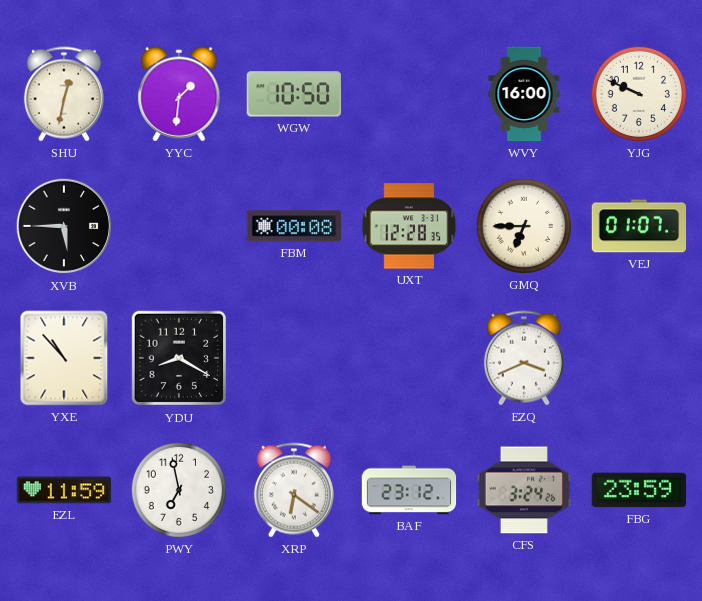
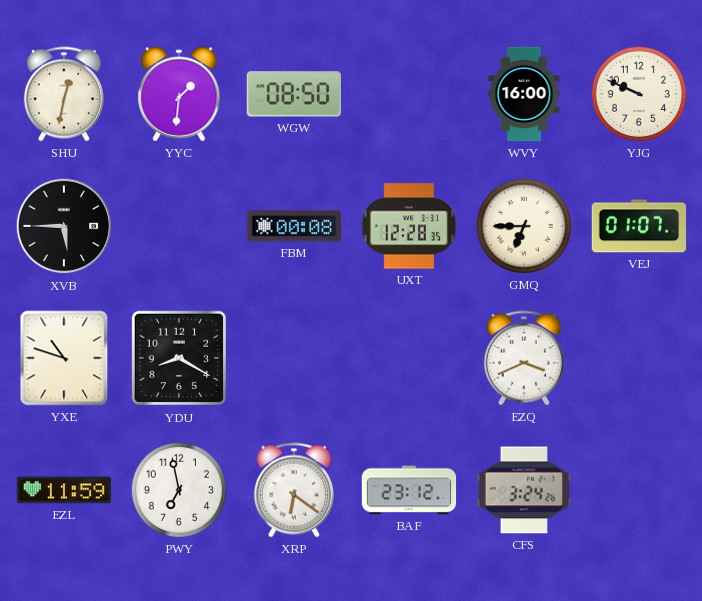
WGW: 10:50 -> 08:50 (293, 94)
YXE: 10:53 -> 10:48 (64, 358)
FBG: 23:59 -> none (639, 490)
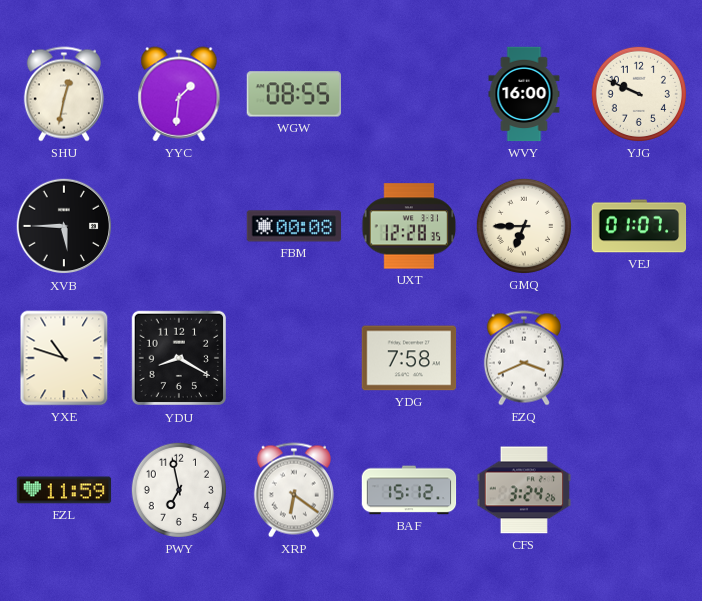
WGW: 08:50 -> 08:55 (293, 94)
YDG: none -> 7:58 (409, 358)
BAF: 23:12 -> 15:12 (409, 490)
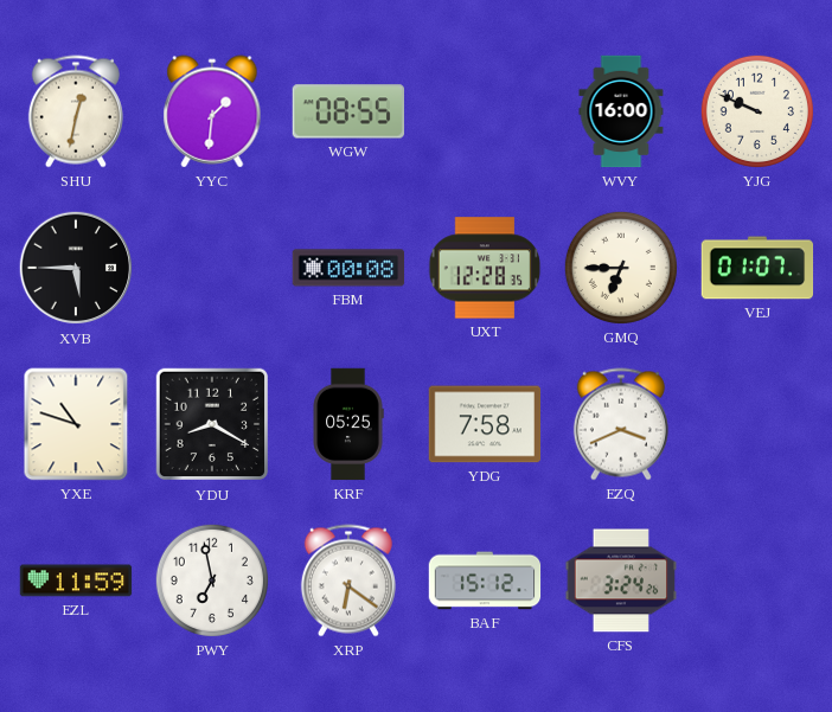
KRF: none -> 05:25 (348, 424)
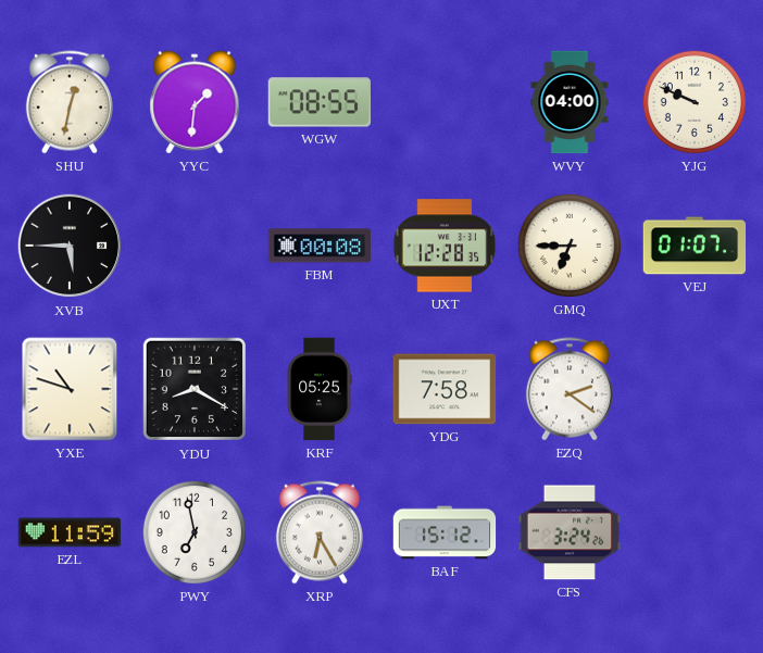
WVY: 16:00 -> 04:00 (570, 102)
EZQ: 3:41 -> 2:21 (570, 389)
XRP: 6:21 -> 6:25 (320, 532)
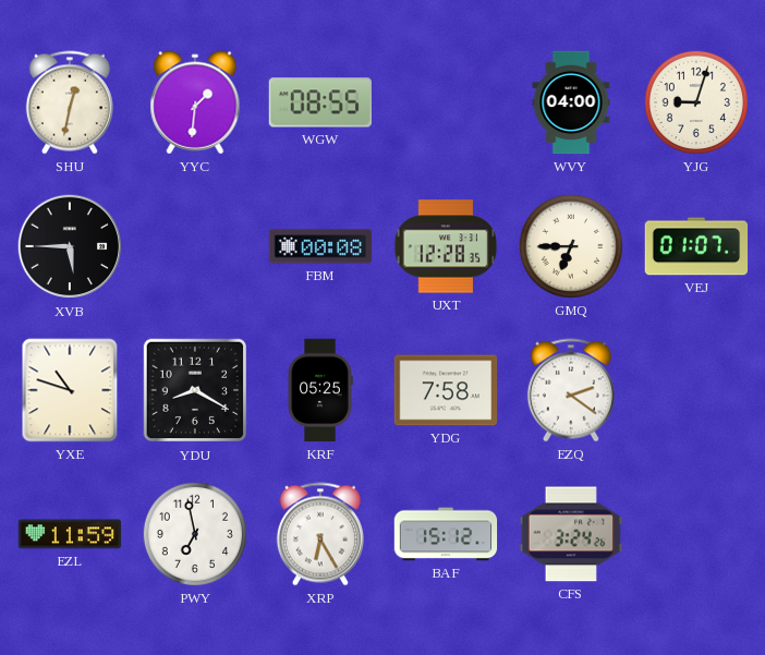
YJG: 9:49 -> 9:03 (696, 102)
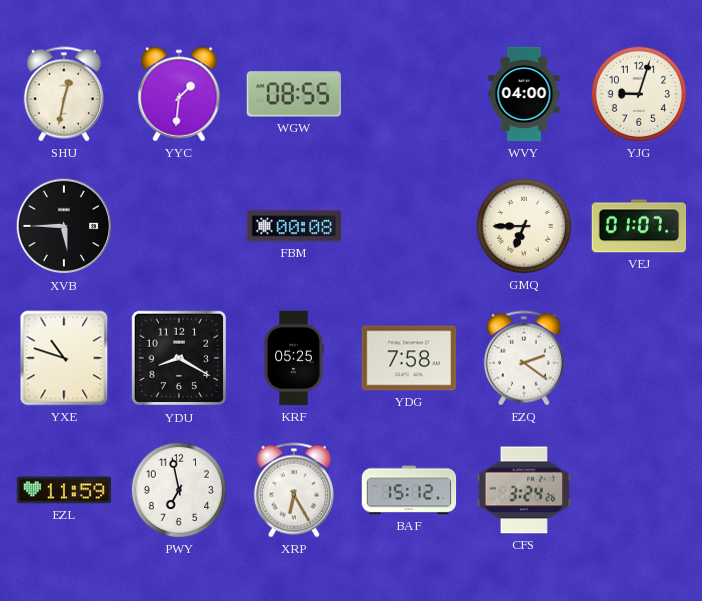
UXT: 12:28 -> none (446, 246)
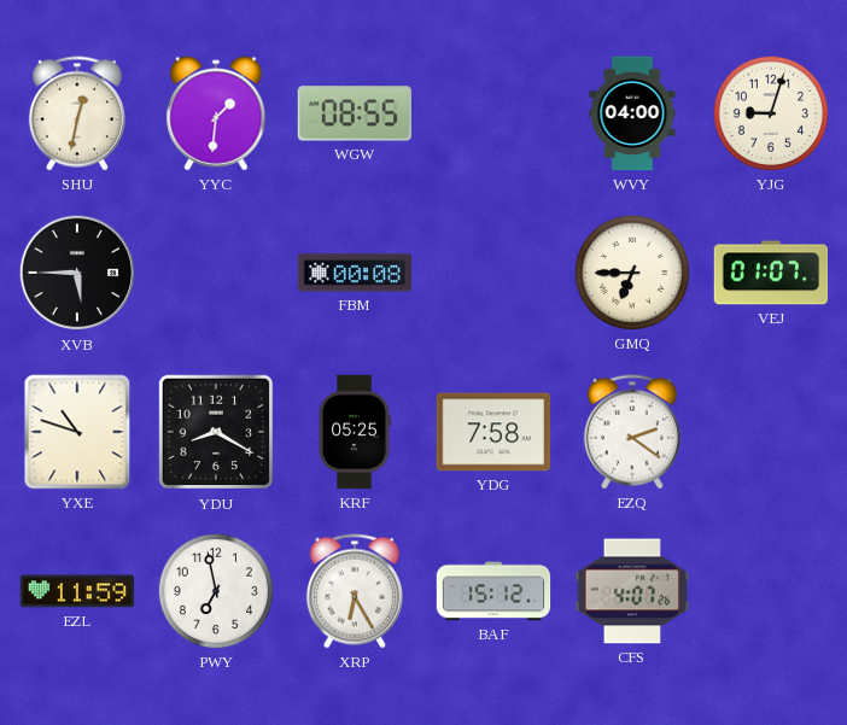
CFS: 3:24 -> 4:07 (632, 591)
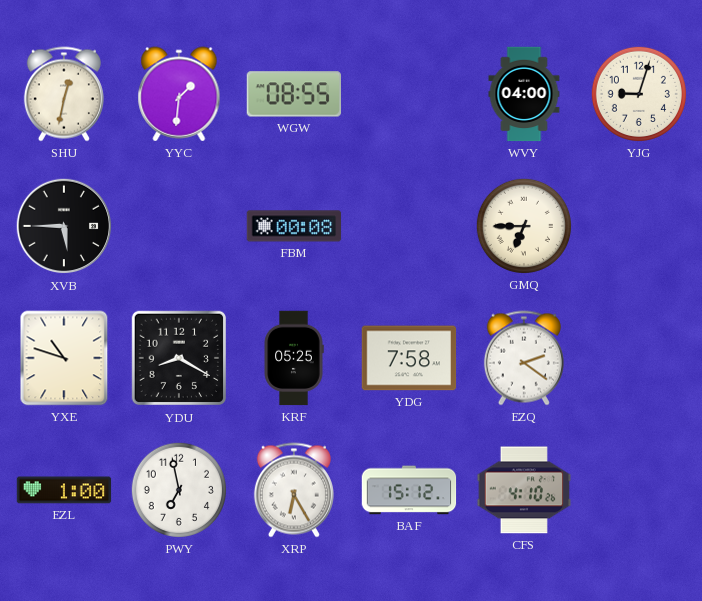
VEJ: 01:07 -> none (771, 273)
EZL: 11:59 -> 1:00 (64, 490)
CFS: 4:07 -> 4:10 (524, 490)
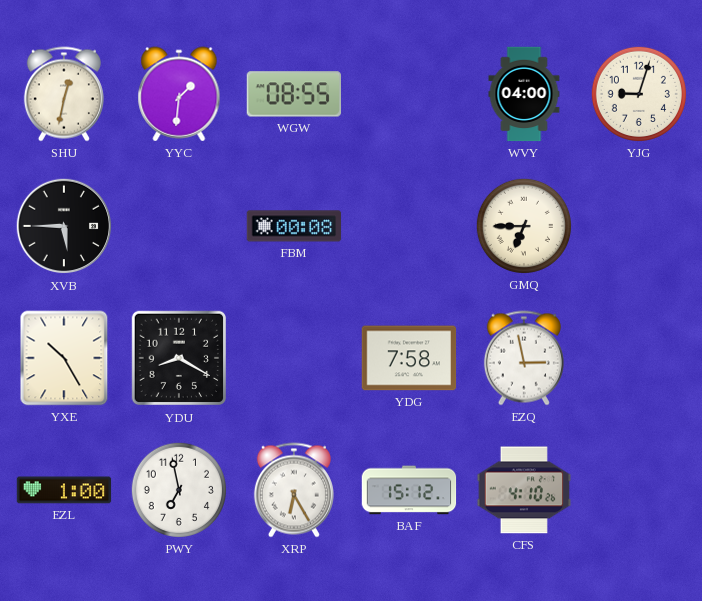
YXE: 10:48 -> 10:25 (64, 358)
KRF: 05:25 -> none (294, 358)
EZQ: 2:21 -> 2:58 (524, 358)
